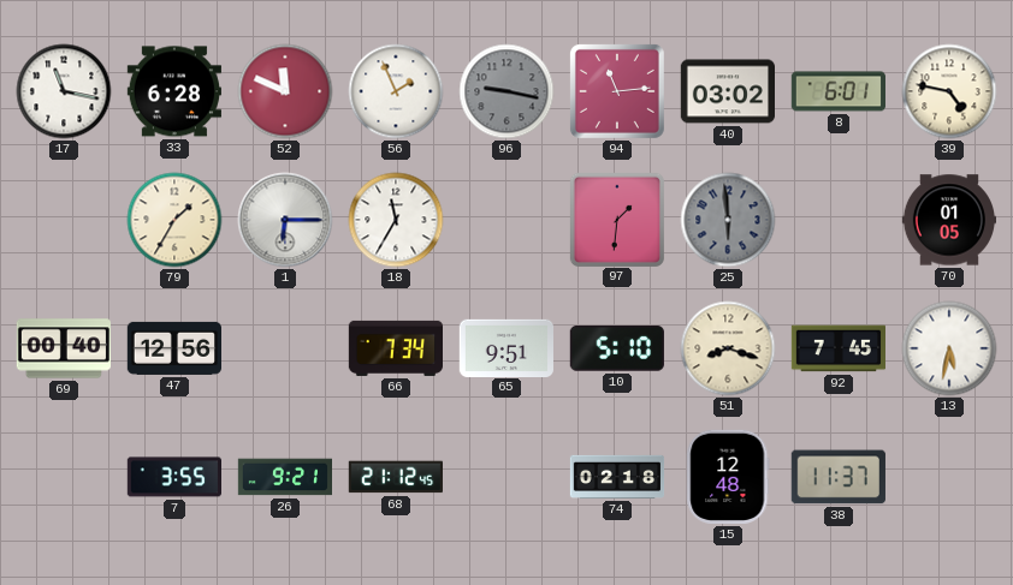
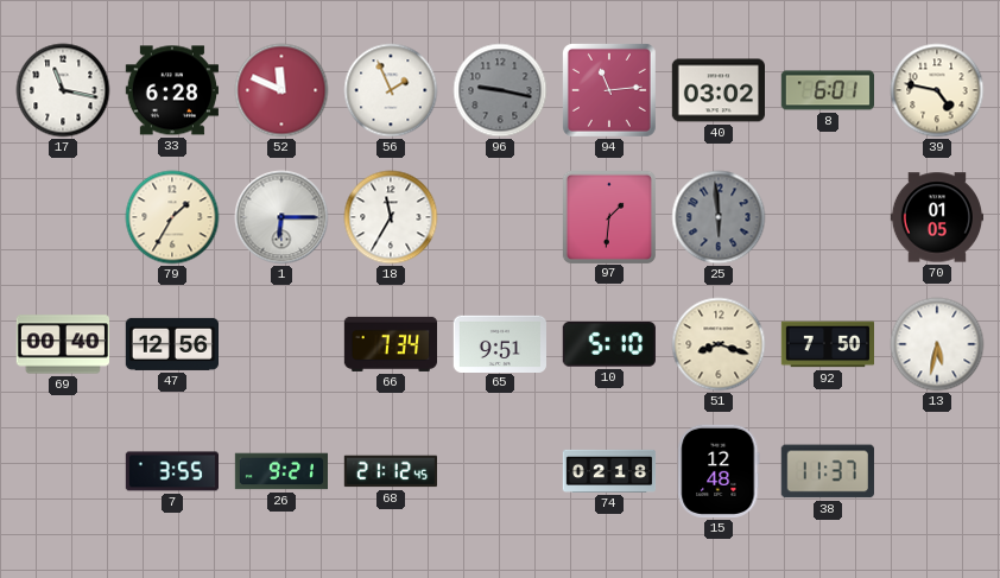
92: 7:45 -> 7:50 (827, 344)
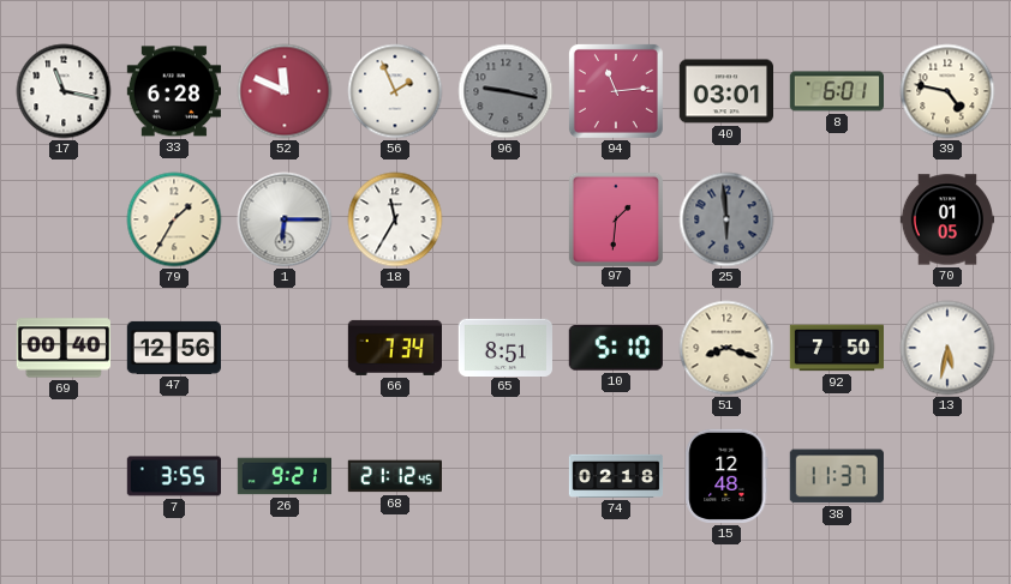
40: 03:02 -> 03:01 (725, 91)
65: 9:51 -> 8:51 (504, 347)
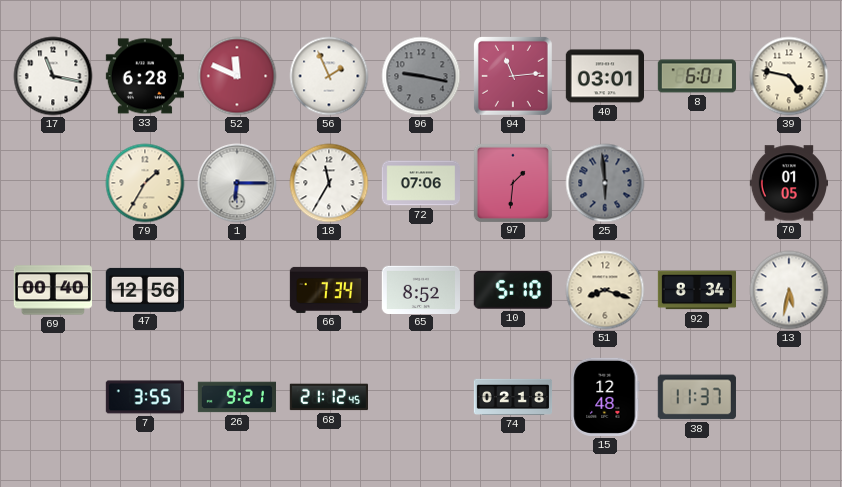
72: none -> 07:06 (420, 183)
65: 8:51 -> 8:52 (420, 289)
92: 7:50 -> 8:34 (696, 290)
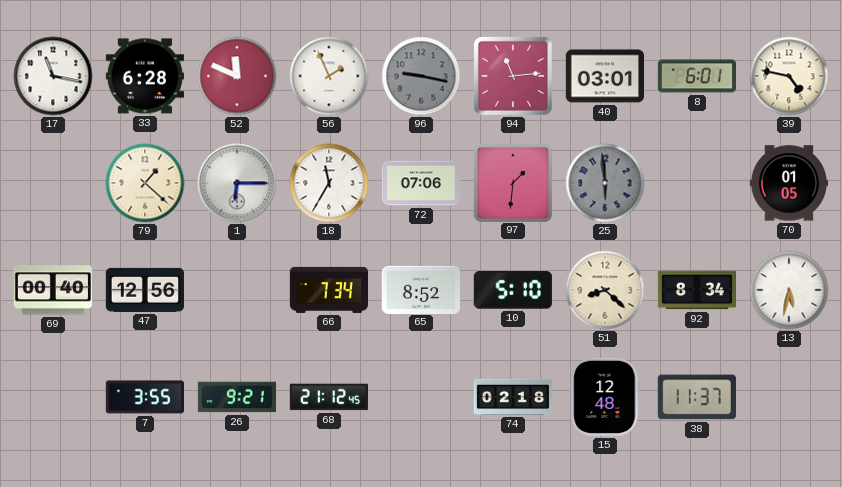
79: 1:35 -> 1:22 (145, 183)
51: 8:18 -> 8:22 (605, 290)
